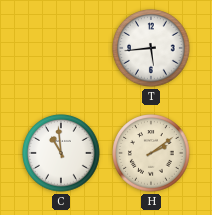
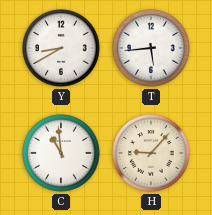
Y: none -> 8:40 (61, 48)
H: 2:09 -> 9:07 (151, 153)
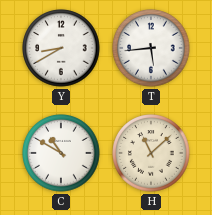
C: 10:59 -> 10:50 (61, 153)
H: 9:07 -> 11:08 (151, 153)
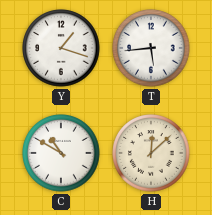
Y: 8:40 -> 1:18 (61, 48)
H: 11:08 -> 12:08 (151, 153)
